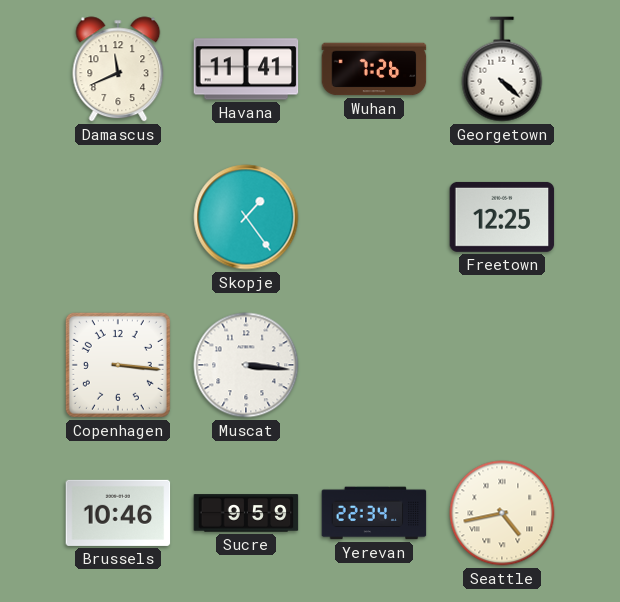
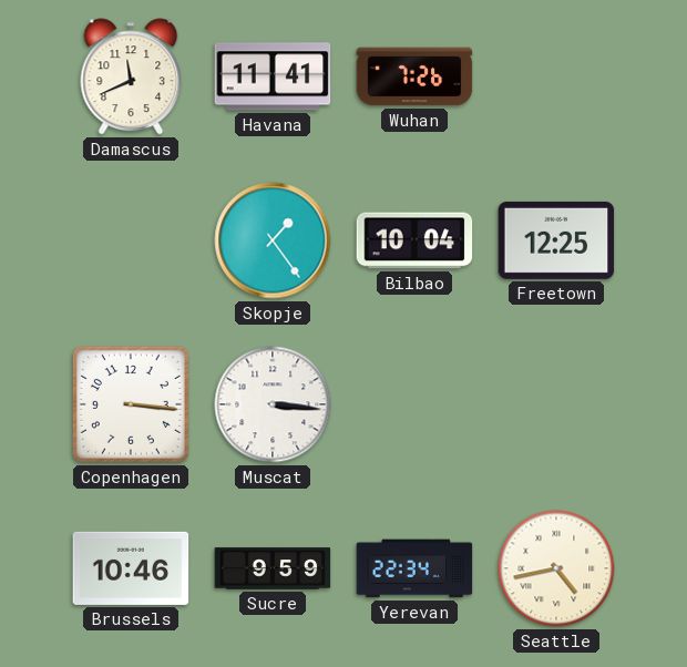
Georgetown: 4:22 -> none (502, 69)
Bilbao: none -> 10:04 (414, 240)
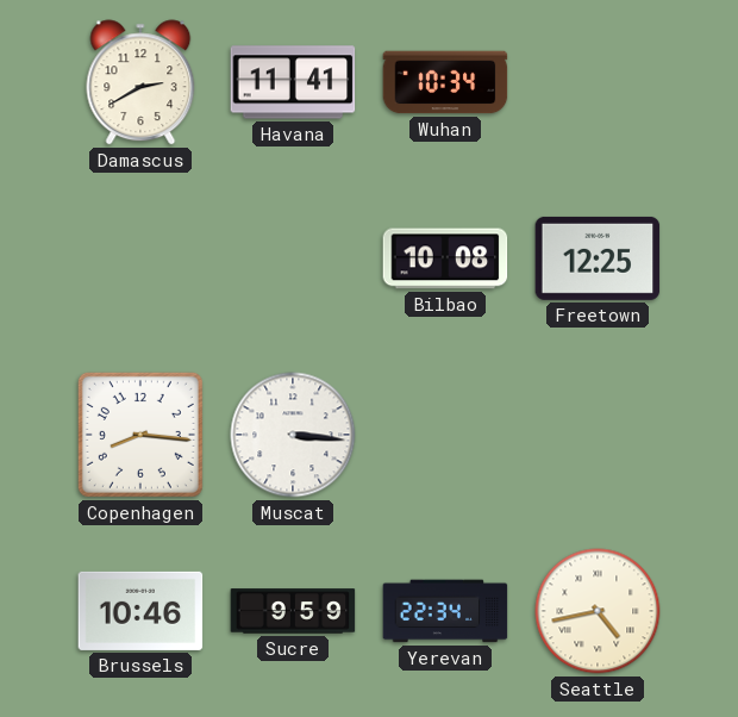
Damascus: 11:41 -> 2:40 (140, 82)
Wuhan: 7:26 -> 10:34 (445, 82)
Skopje: 1:24 -> none (273, 240)
Bilbao: 10:04 -> 10:08 (445, 258)
Copenhagen: 3:16 -> 8:16 (140, 435)
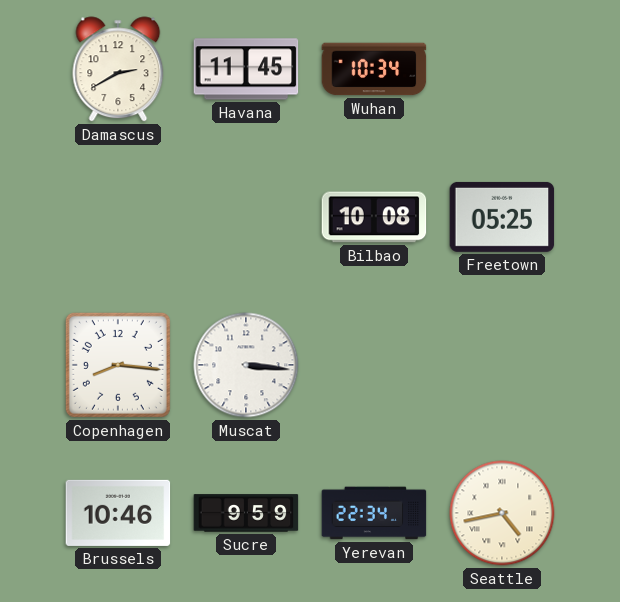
Havana: 11:41 -> 11:45 (246, 69)
Freetown: 12:25 -> 05:25 (502, 217)
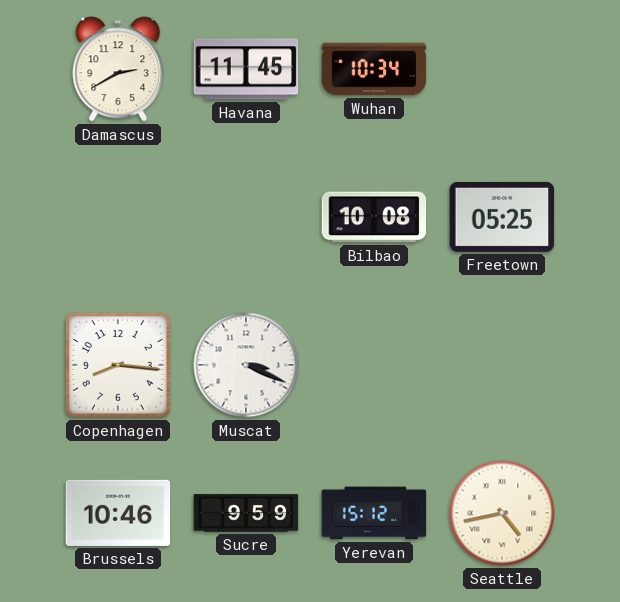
Muscat: 3:16 -> 3:19 (246, 365)
Yerevan: 22:34 -> 15:12 (374, 513)
